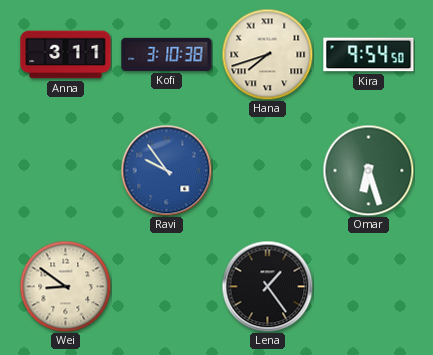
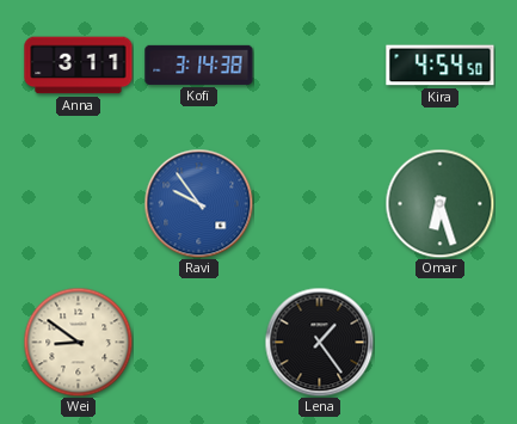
Kofi: 3:10 -> 3:14 (199, 64)
Hana: 7:42 -> none (267, 54)
Kira: 9:54 -> 4:54 (441, 66)
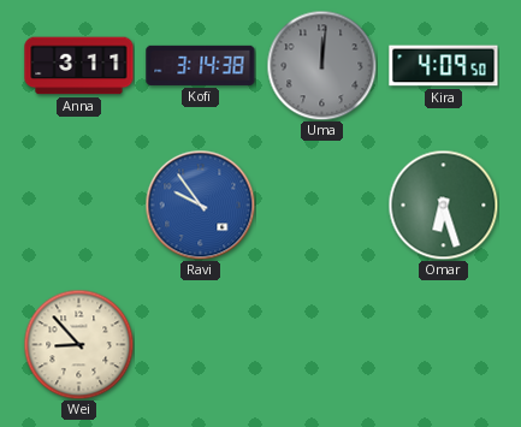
Uma: none -> 12:01 (321, 65)
Kira: 4:54 -> 4:09 (444, 66)
Wei: 8:51 -> 8:53 (78, 344)
Lena: 1:24 -> none (319, 342)
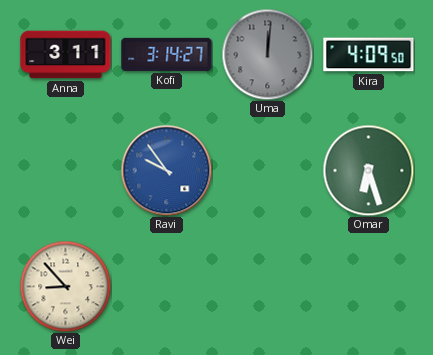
Kofi: 3:14:38 -> 3:14:27 (167, 54)
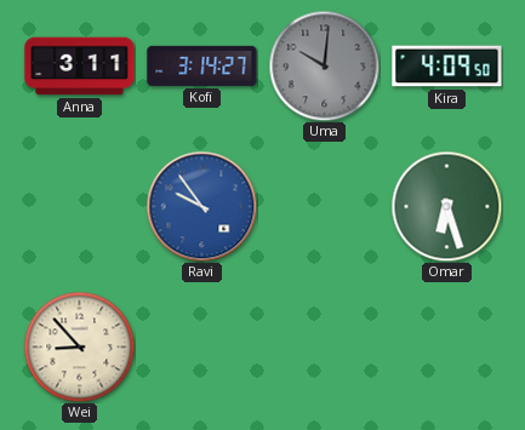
Uma: 12:01 -> 10:01 (324, 65)
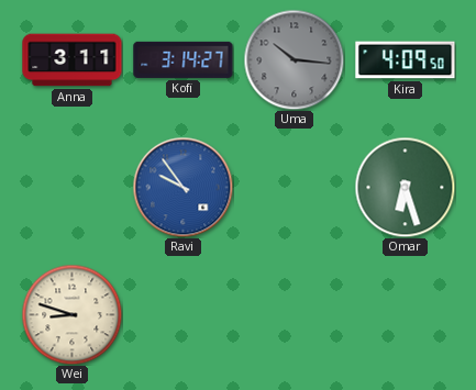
Uma: 10:01 -> 10:16 (294, 59)
Wei: 8:53 -> 8:48 (71, 314)
